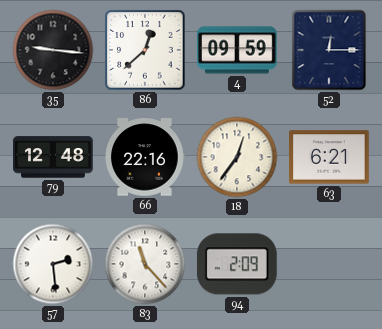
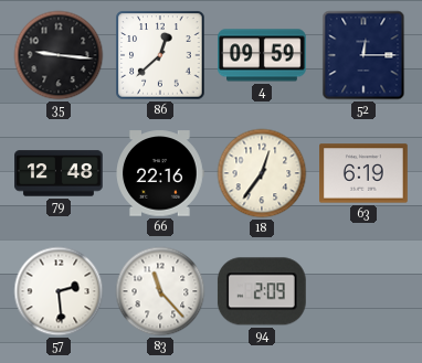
63: 6:21 -> 6:19 (365, 173)
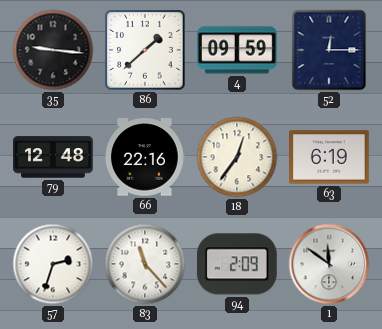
86: 12:38 -> 1:38 (145, 50)
57: 2:29 -> 2:33 (53, 264)
1: none -> 11:51 (329, 264)
